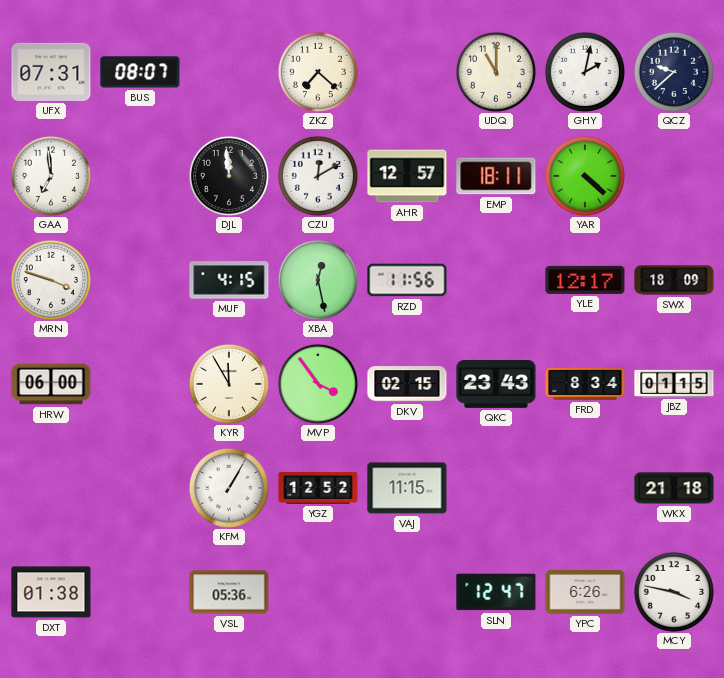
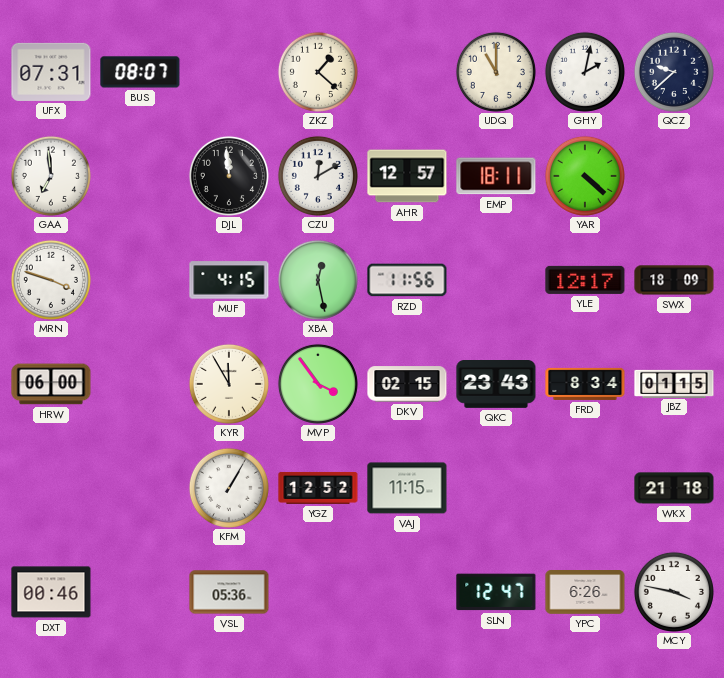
ZKZ: 7:22 -> 1:22 (318, 72)
DXT: 01:38 -> 00:46 (51, 592)
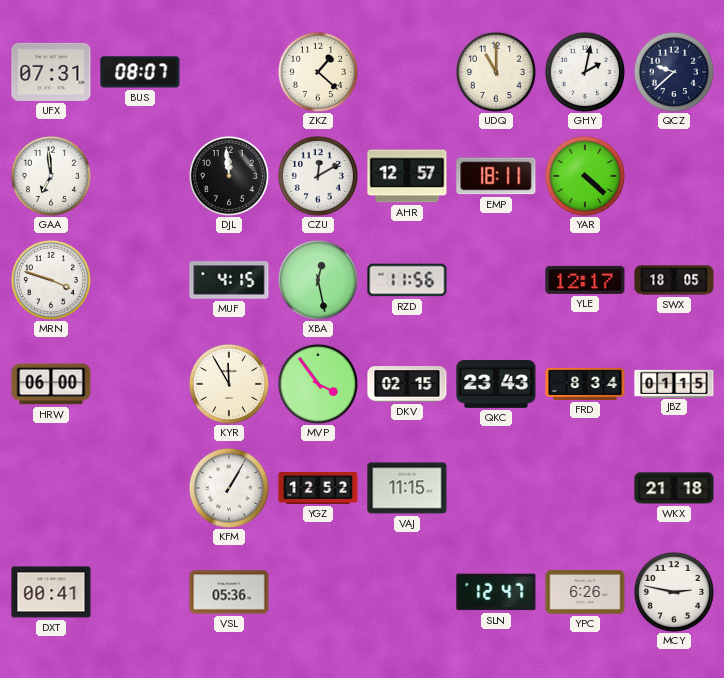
SWX: 18:09 -> 18:05 (674, 280)
DXT: 00:46 -> 00:41 (51, 592)
MCY: 3:47 -> 2:47 (674, 592)
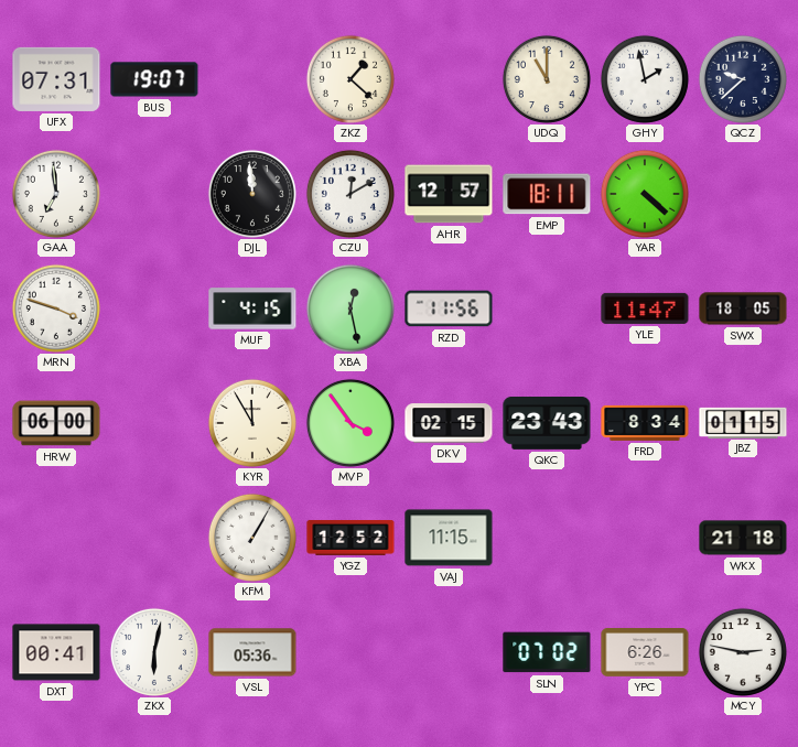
BUS: 08:07 -> 19:07 (154, 79)
GHY: 2:02 -> 1:58 (645, 79)
YLE: 12:17 -> 11:47 (645, 308)
ZKX: none -> 6:02 (154, 652)
SLN: 12:47 -> 07:02 (547, 652)
